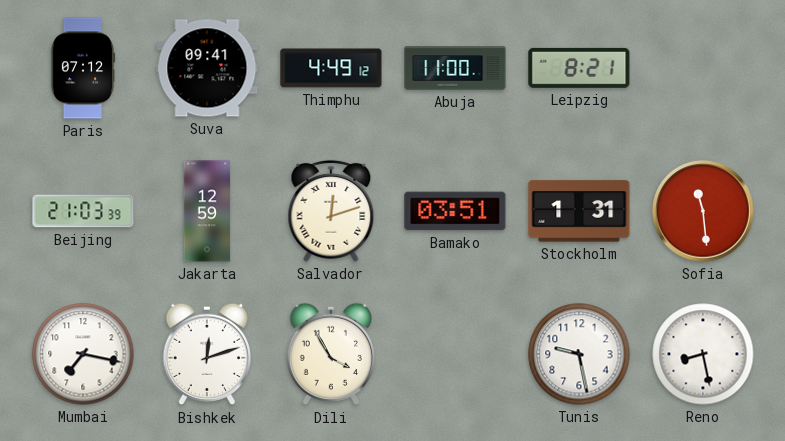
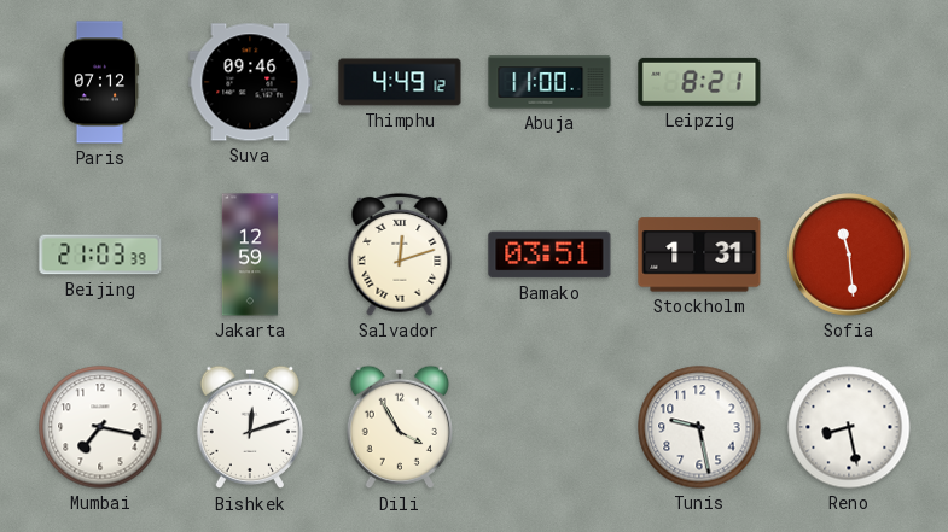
Suva: 09:41 -> 09:46 (250, 82)
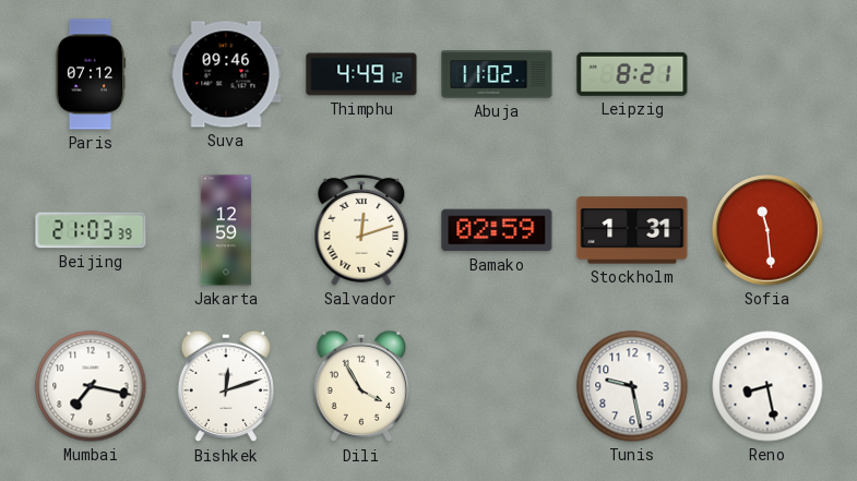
Abuja: 11:00 -> 11:02 (497, 74)
Bamako: 03:51 -> 02:59 (497, 230)
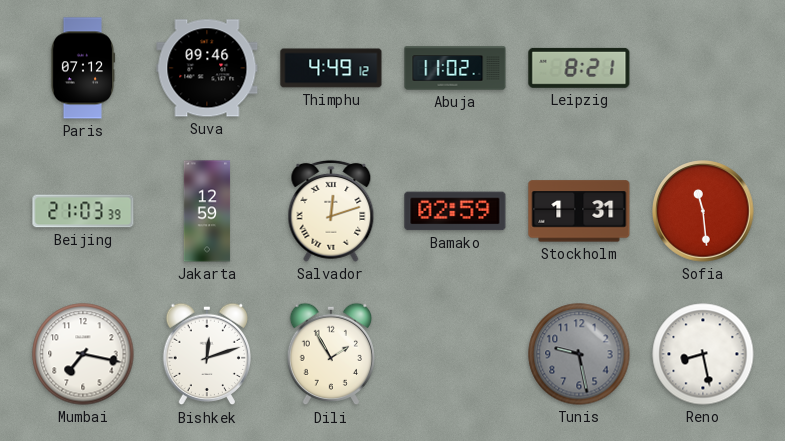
Dili: 3:55 -> 1:55 (330, 354)
Tunis dial: white -> grey (579, 354)
